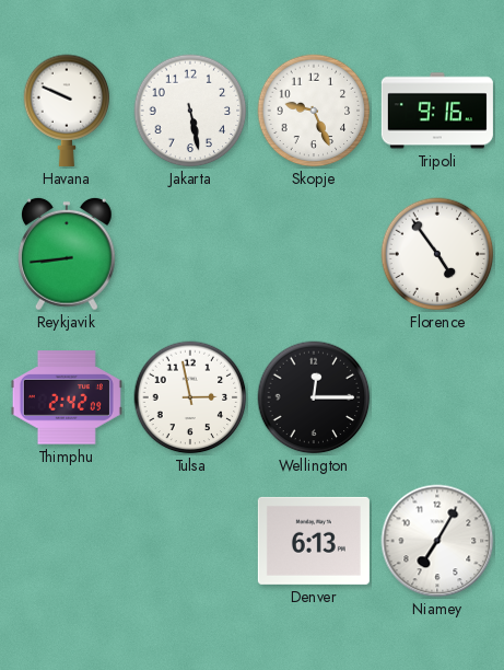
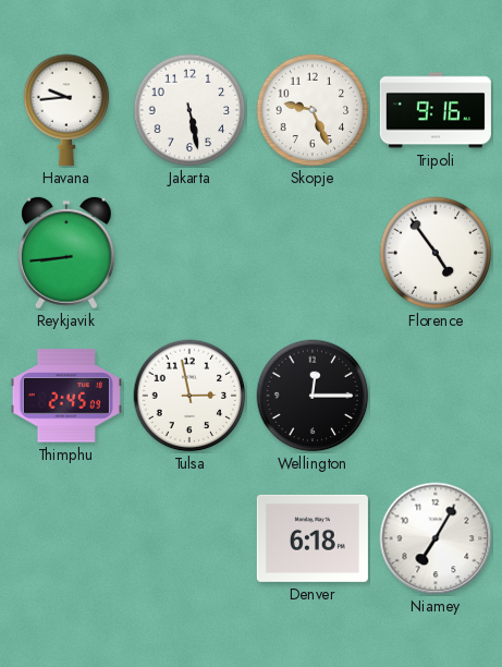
Havana: 9:49 -> 9:44 (66, 110)
Thimphu: 2:42 -> 2:45 (66, 396)
Denver: 6:13 -> 6:18 (313, 538)
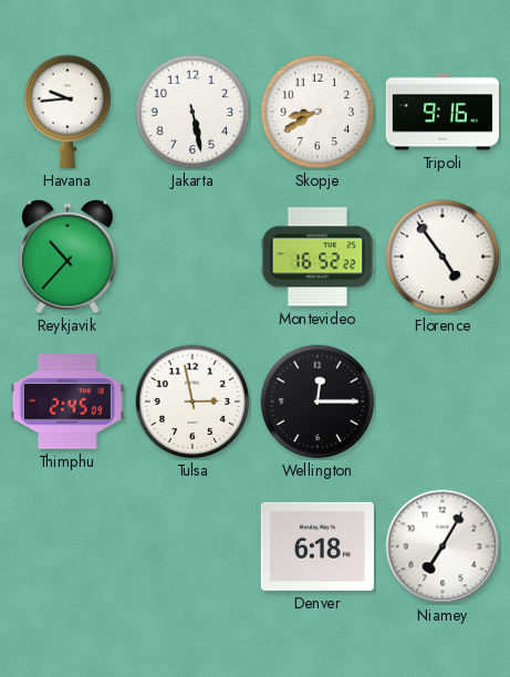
Skopje: 9:26 -> 8:40 (318, 112)
Reykjavik: 8:44 -> 10:37 (69, 257)
Montevideo: none -> 16:52 (318, 257)
